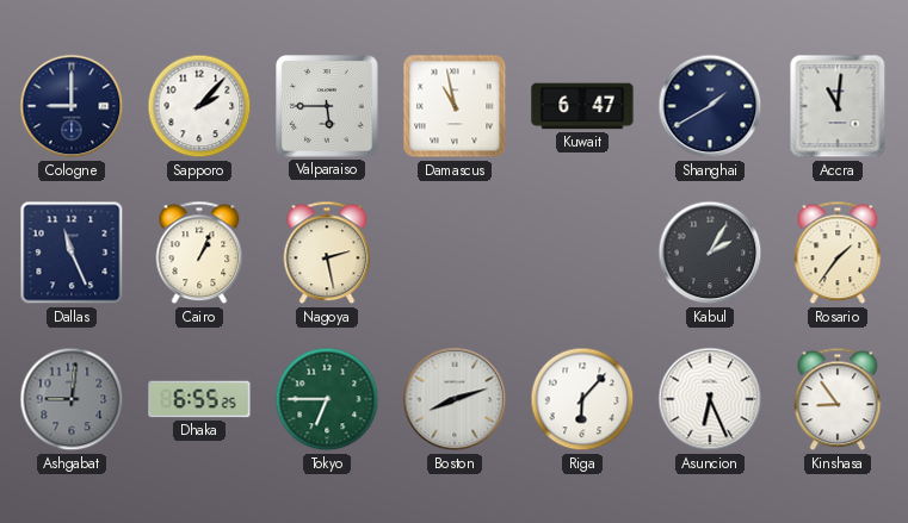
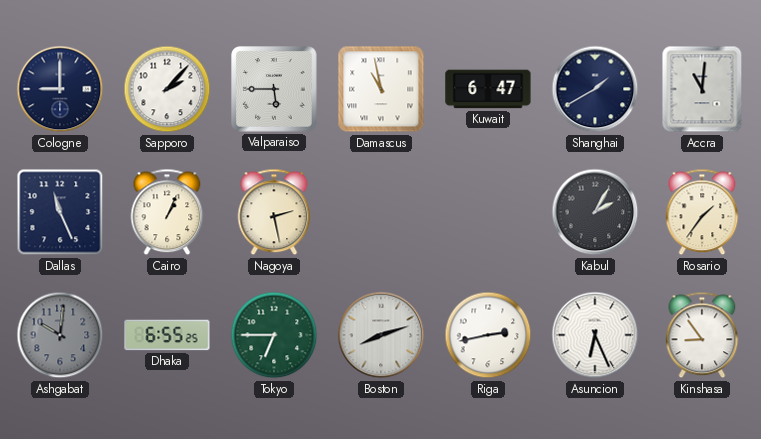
Ashgabat: 9:01 -> 10:01 (60, 335)
Riga: 6:07 -> 2:43 (488, 335)
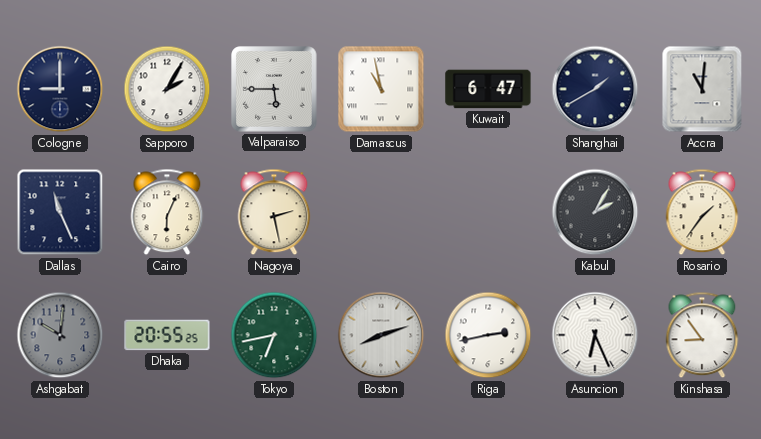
Sapporo: 2:07 -> 2:05 (167, 89)
Cairo: 1:04 -> 6:04 (167, 212)
Dhaka: 6:55 -> 20:55 (167, 335)
Tokyo: 6:45 -> 6:43 (274, 335)
